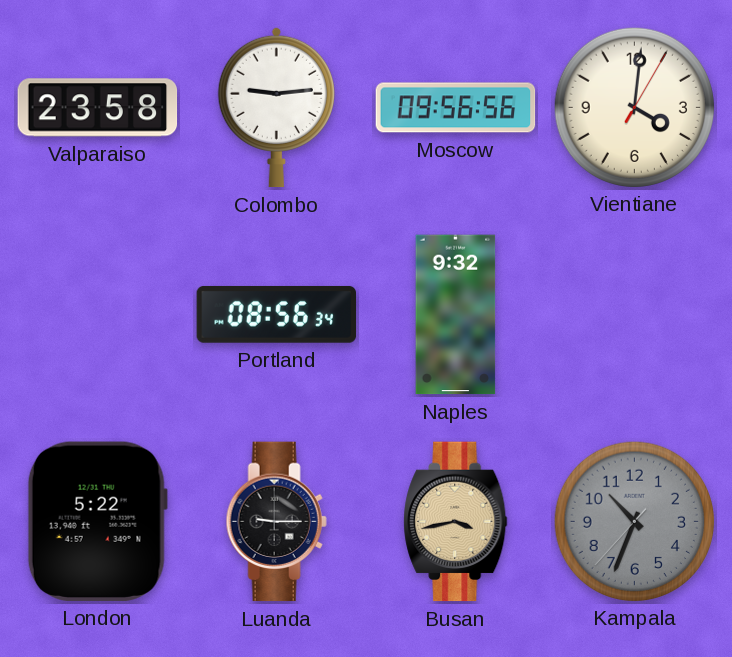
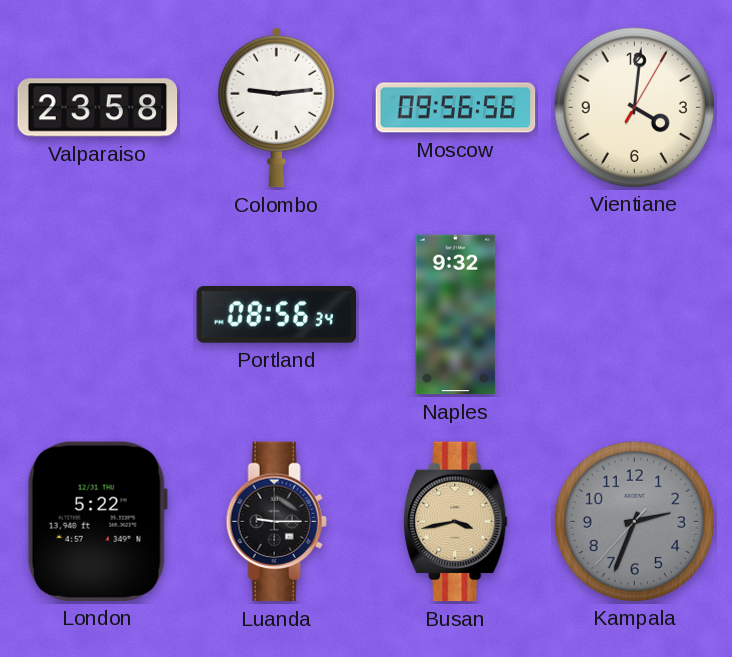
Kampala: 10:33 -> 2:33 (634, 521)
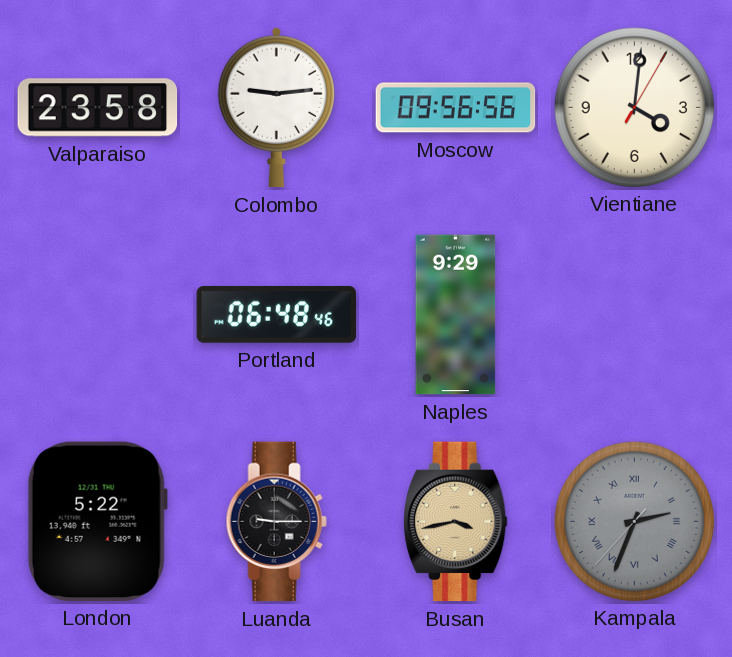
Portland: 08:56 -> 06:48 (277, 314)
Naples: 9:32 -> 9:29 (456, 315)
Kampala numerals: Arabic -> Roman (634, 521)
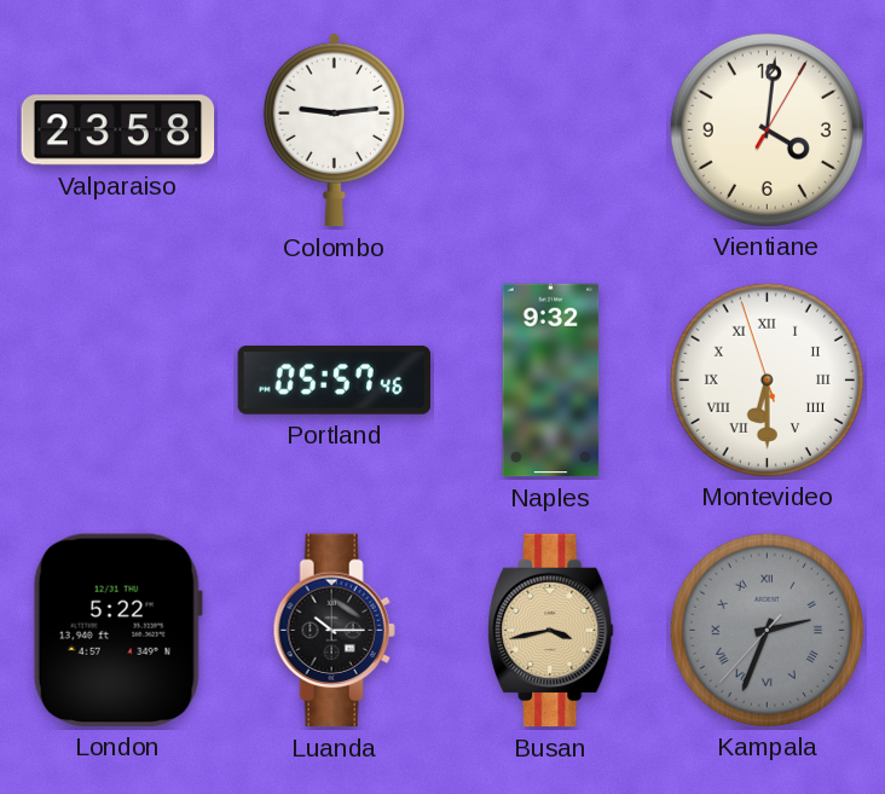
Moscow: 09:56 -> none (456, 108)
Portland: 06:48 -> 05:57 (335, 379)
Naples: 9:29 -> 9:32 (551, 381)
Montevideo: none -> 6:29 (767, 379)
Luanda: 9:15 -> 10:15 (334, 631)
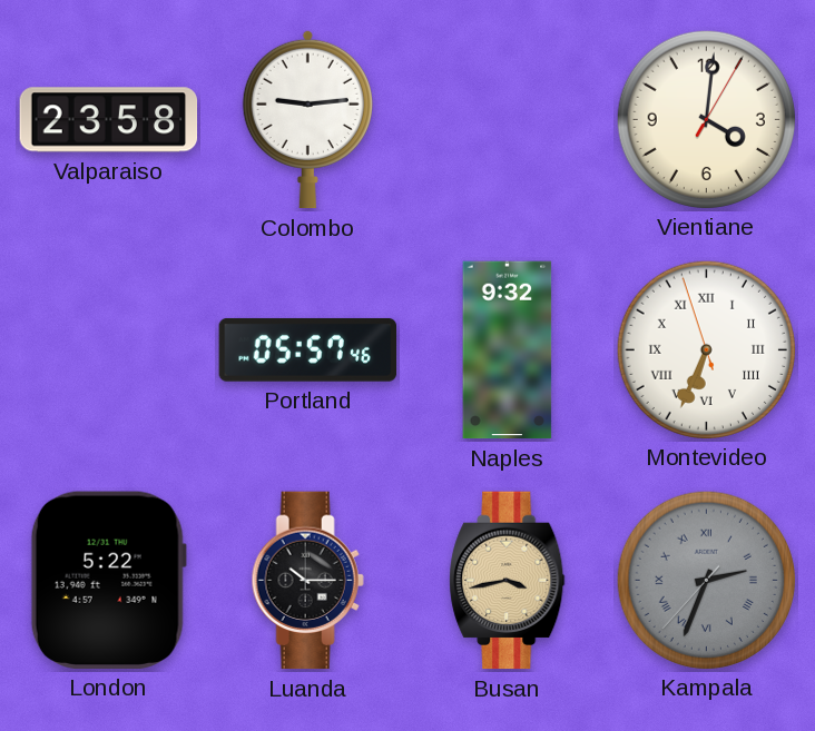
Montevideo: 6:29 -> 6:33 (706, 349)
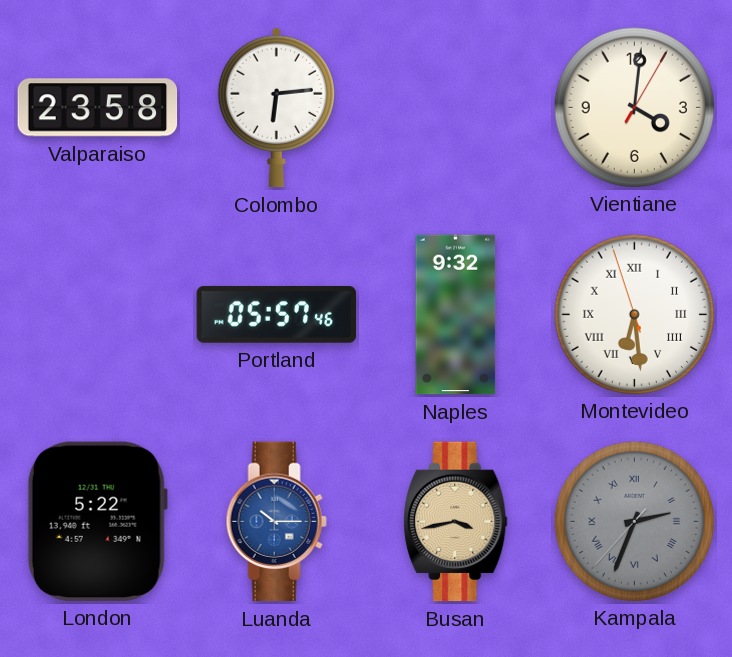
Colombo: 9:14 -> 6:14 (276, 107)
Montevideo: 6:33 -> 6:28 (634, 314)
Luanda dial: black -> blue (276, 522)
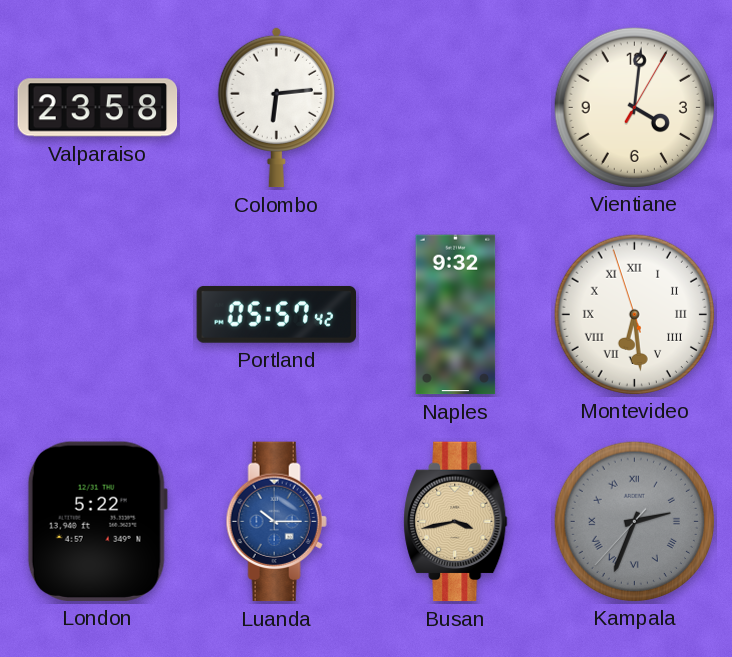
Portland: 05:57:46 -> 05:57:42 (277, 314)
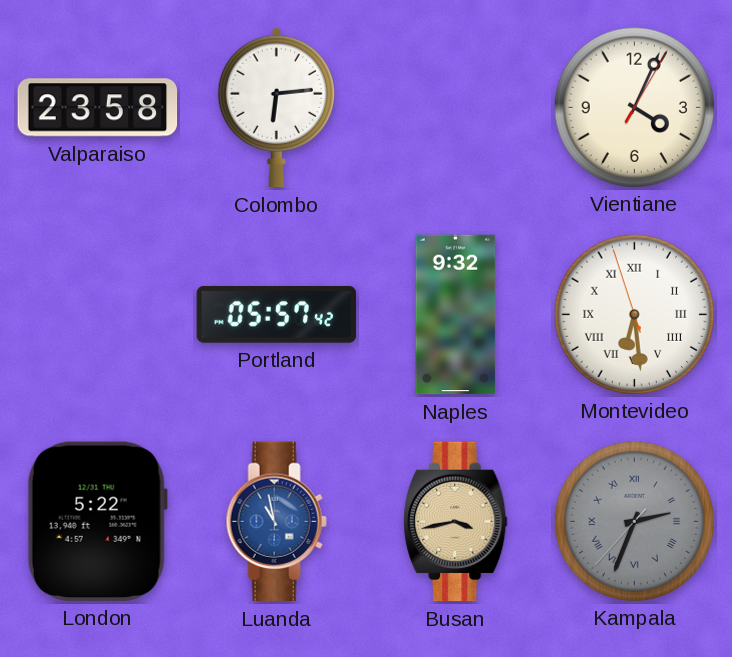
Vientiane: 4:01 -> 4:04 (634, 107)
Luanda: 10:15 -> 10:58 (276, 522)
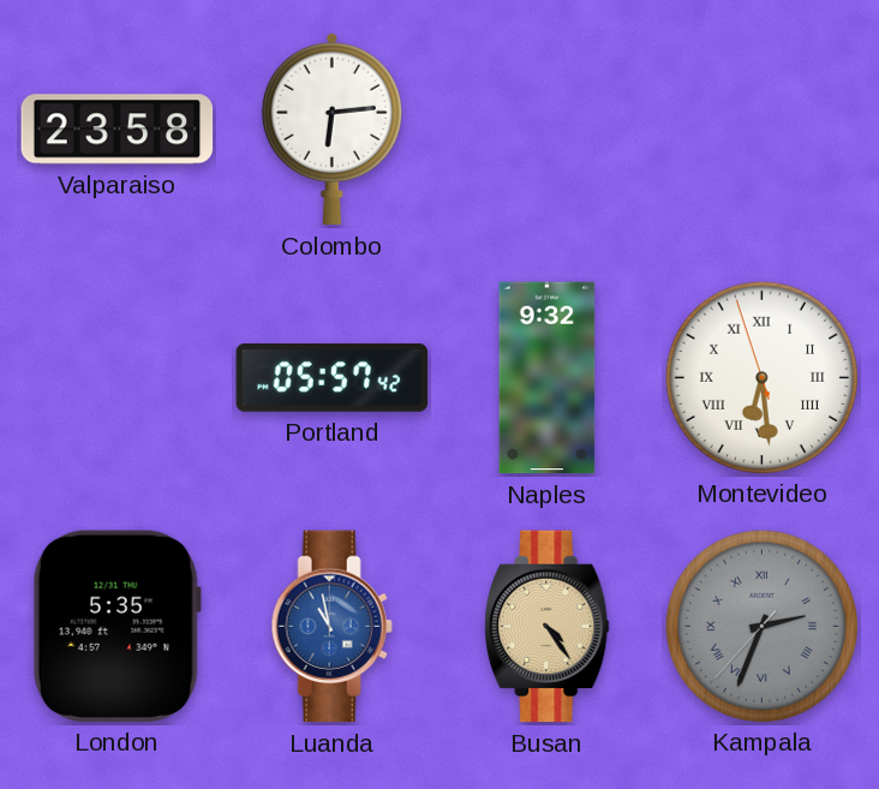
Vientiane: 4:04 -> none (634, 107)
London: 5:22 -> 5:35 (116, 626)
Busan: 3:43 -> 4:24 (548, 627)
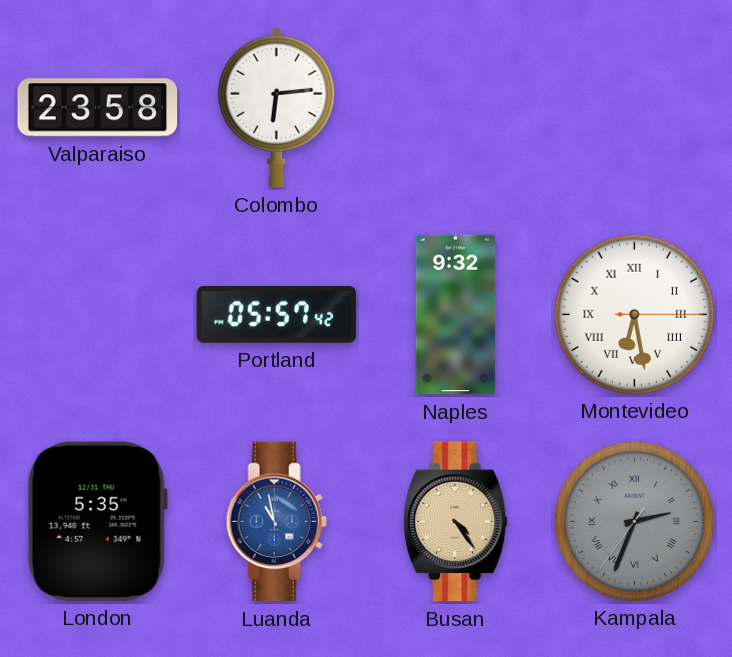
Montevideo: 6:28:57 -> 6:28:15 (634, 314)
Kampala: 2:33:37 -> 2:33:36 (634, 521)
